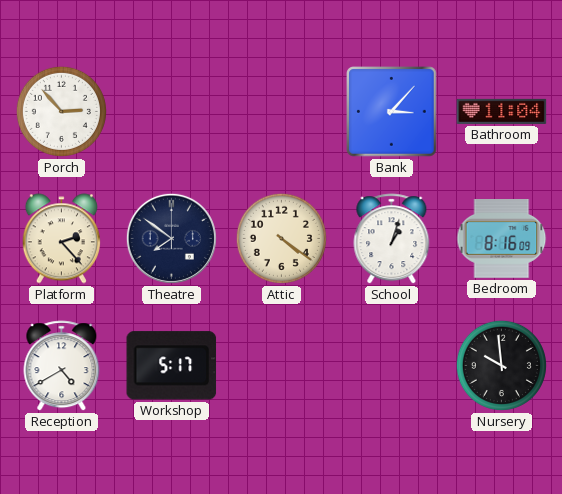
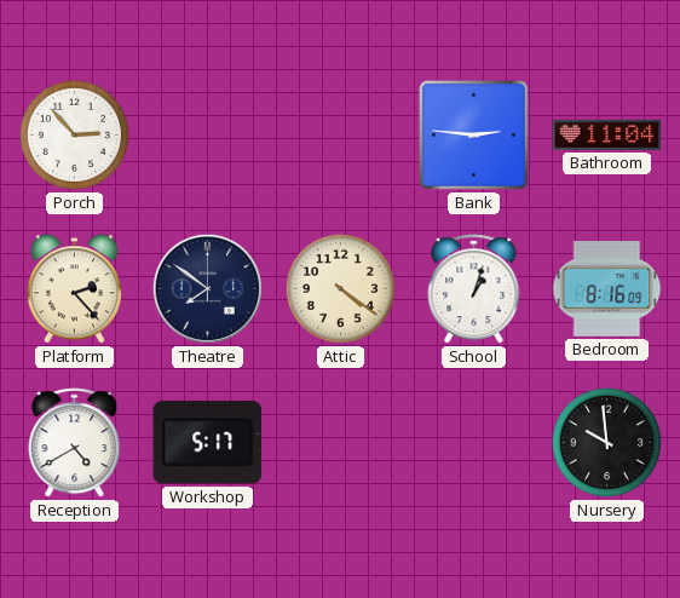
Bank: 3:07 -> 2:46 (474, 136)
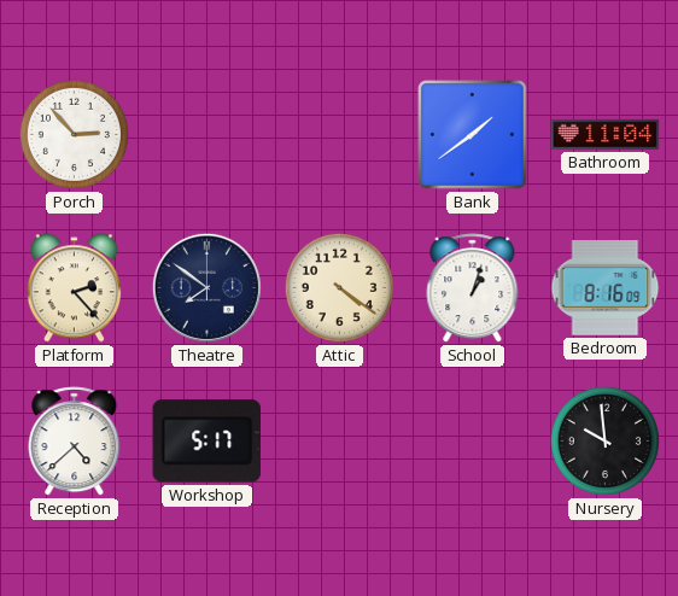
Bank: 2:46 -> 1:39 (473, 135)
Reception: 4:40 -> 4:38 (75, 442)
